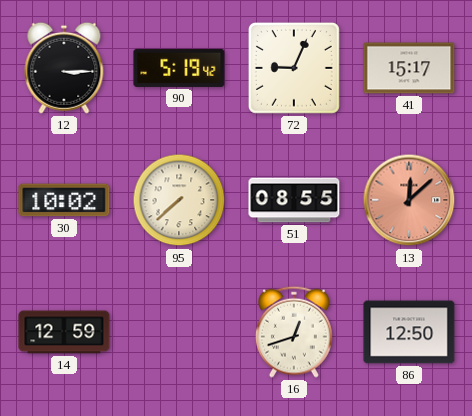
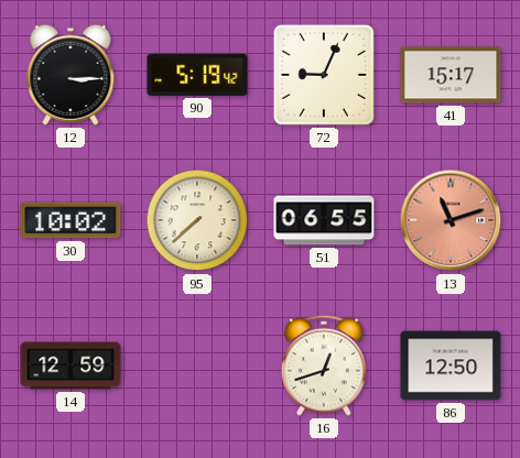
51: 08:55 -> 06:55 (324, 220)
13: 12:08 -> 11:12 (451, 220)
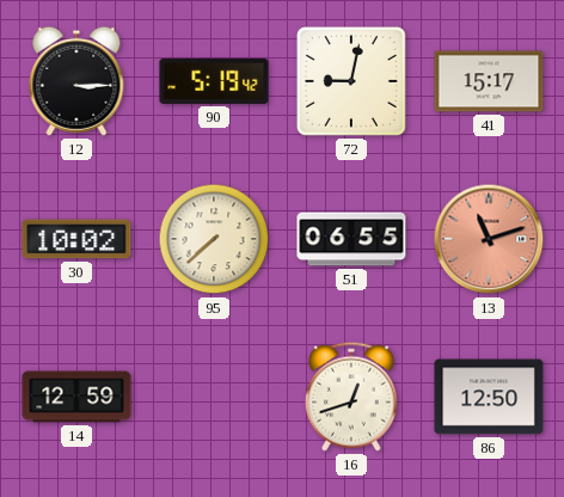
72: 9:04 -> 9:02 (351, 81)
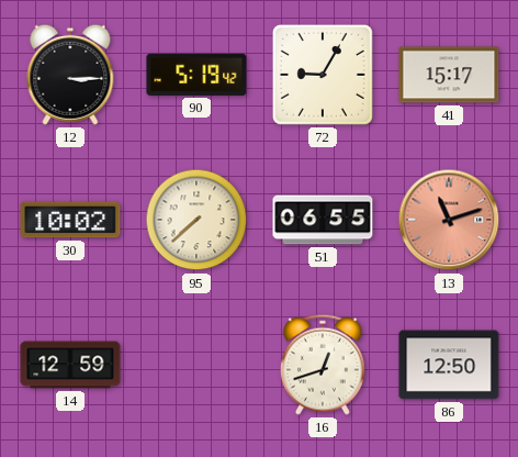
72: 9:02 -> 9:05 (323, 75)
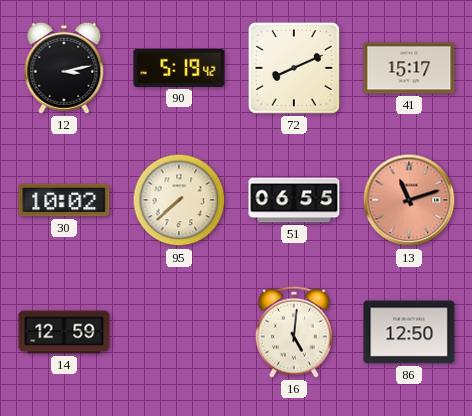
12: 3:15 -> 3:13 (64, 68)
72: 9:05 -> 8:11 (294, 68)
16: 12:42 -> 5:01 (294, 332)
